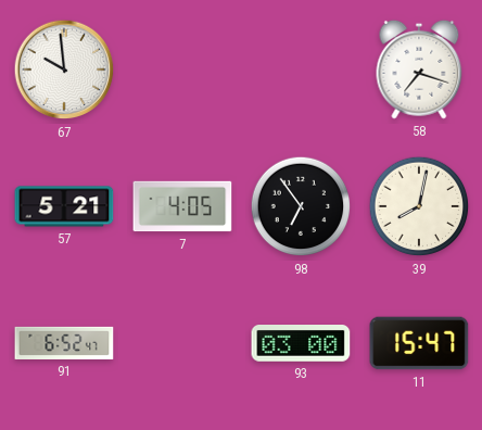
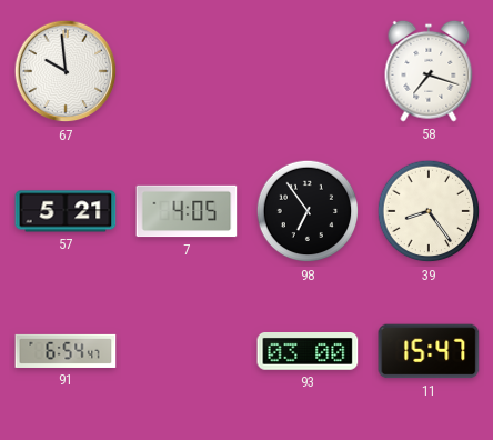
39: 8:02 -> 8:24 (429, 211)
91: 6:52 -> 6:54 (66, 351)
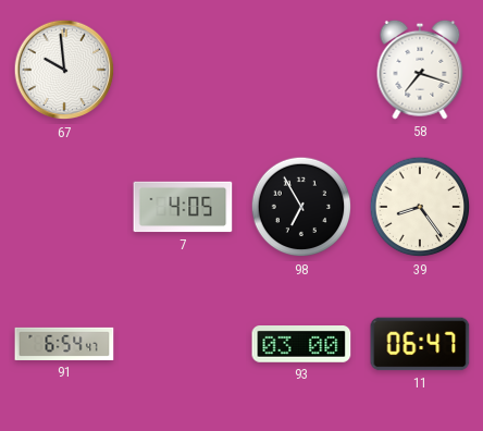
57: 5:21 -> none (66, 211)
98: 6:54 -> 6:55 (301, 207)
11: 15:47 -> 06:47 (420, 344)
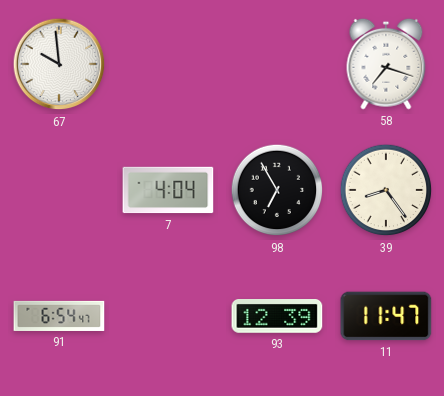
7: 4:05 -> 4:04 (168, 190)
93: 03:00 -> 12:39 (277, 317)
11: 06:47 -> 11:47 (386, 316)
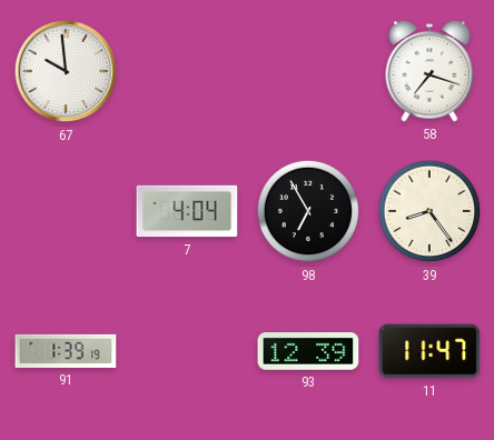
91: 6:54 -> 1:39 (66, 351)
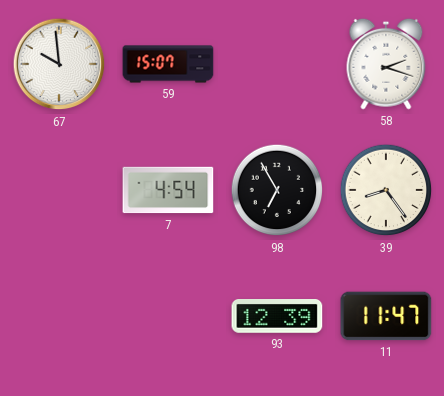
59: none -> 15:07 (168, 64)
58: 7:18 -> 2:18 (386, 64)
7: 4:04 -> 4:54 (168, 190)
91: 1:39 -> none (66, 351)
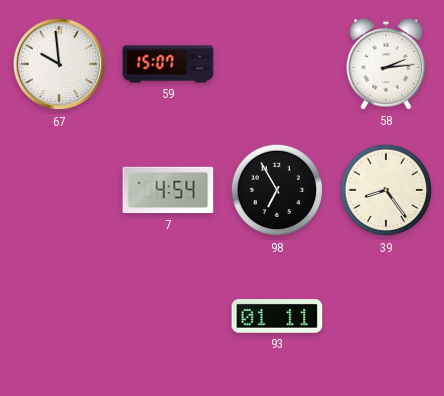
58: 2:18 -> 2:14 (386, 64)
93: 12:39 -> 01:11 (277, 317)
11: 11:47 -> none (386, 316)
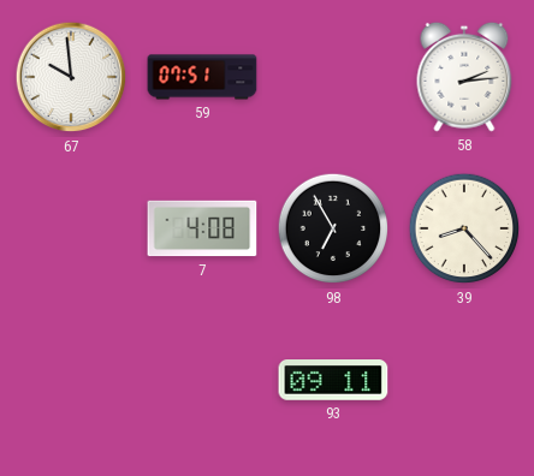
59: 15:07 -> 07:51 (202, 77)
7: 4:54 -> 4:08 (202, 228)
39: 8:24 -> 8:23 (464, 228)
93: 01:11 -> 09:11 (333, 381)
